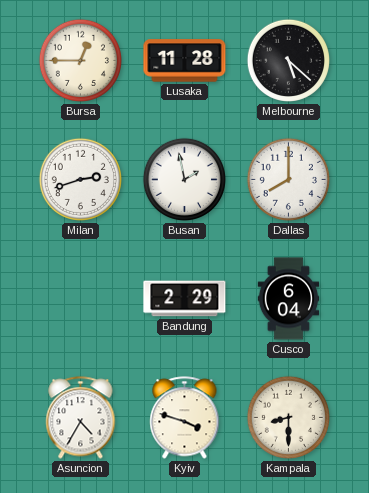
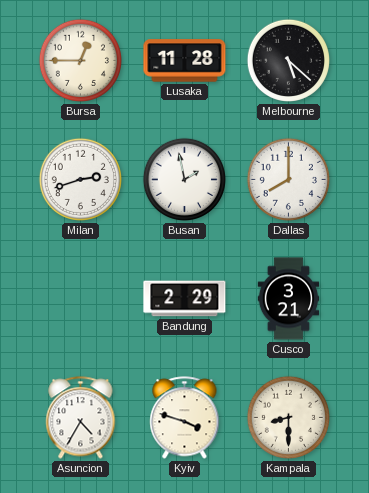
Cusco: 6:04 -> 3:21 (289, 299)
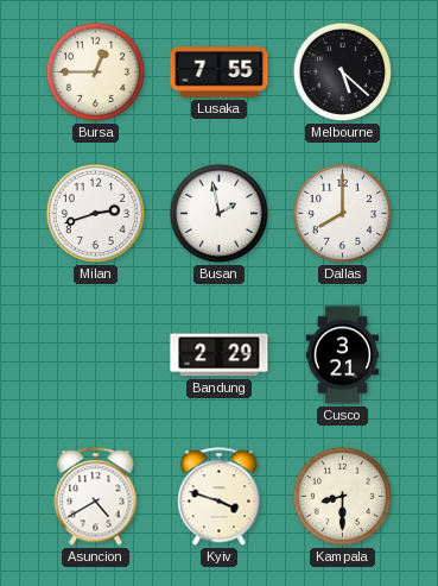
Lusaka: 11:28 -> 7:55 (220, 73)
Asuncion: 4:35 -> 4:40 (96, 497)
